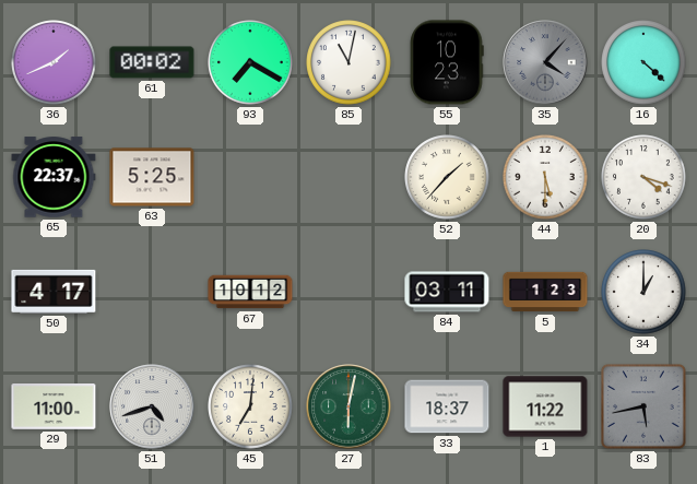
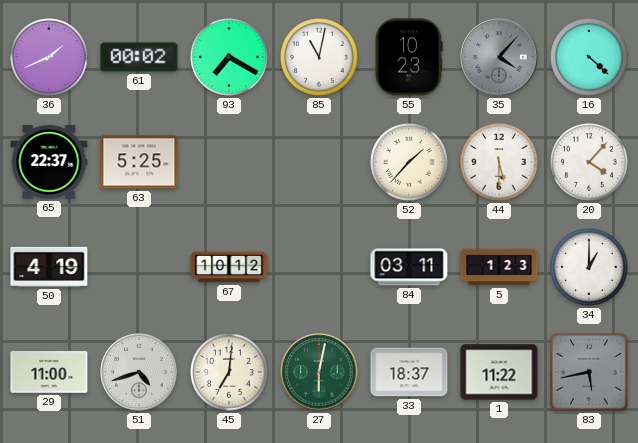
20: 4:18 -> 4:07 (589, 162)
50: 4:17 -> 4:19 (49, 267)
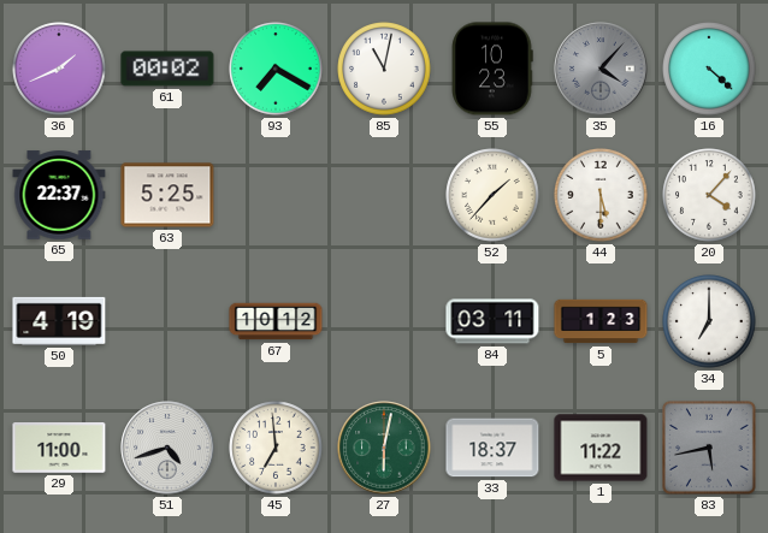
34: 1:00 -> 7:00 (709, 321)
45: 7:01 -> 6:59 (276, 448)
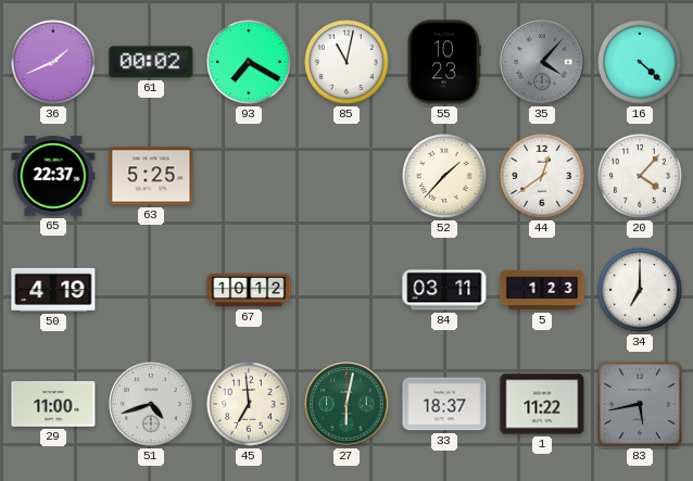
44: 5:30 -> 12:39 (542, 176)
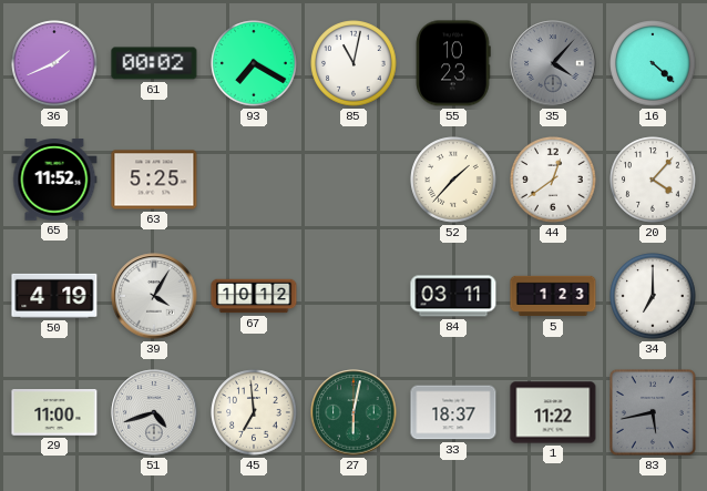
65: 22:37 -> 11:52 (54, 180)
39: none -> 4:05 (154, 296)
